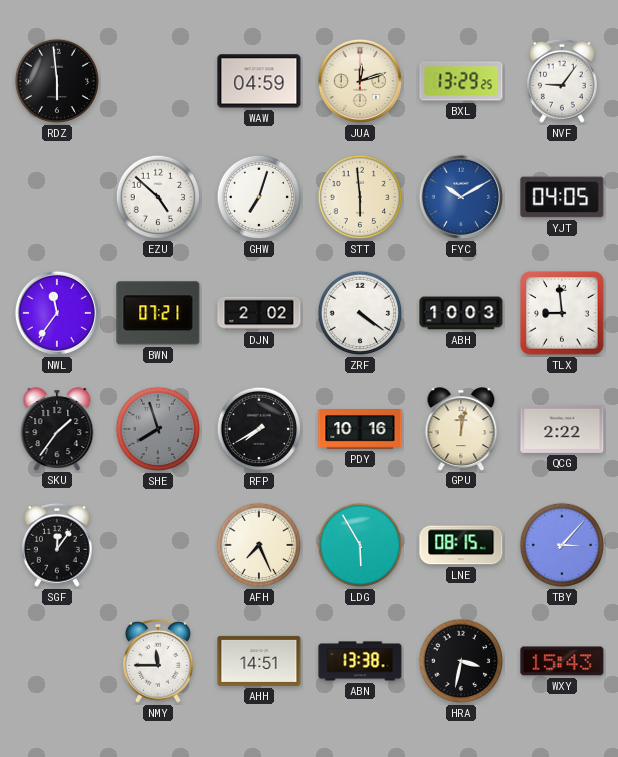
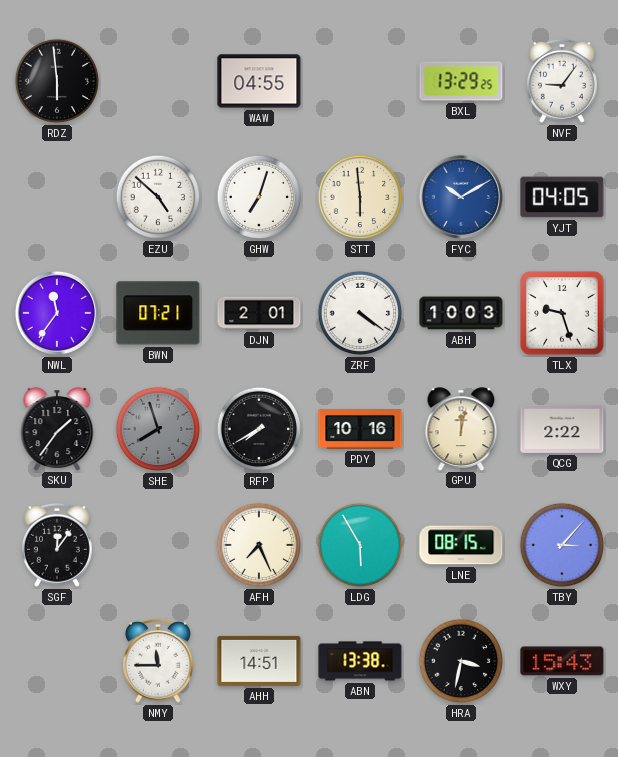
WAW: 04:59 -> 04:55 (259, 81)
JUA: 12:12 -> none (360, 81)
DJN: 2:02 -> 2:01 (259, 313)
TLX: 8:59 -> 9:27 (562, 313)
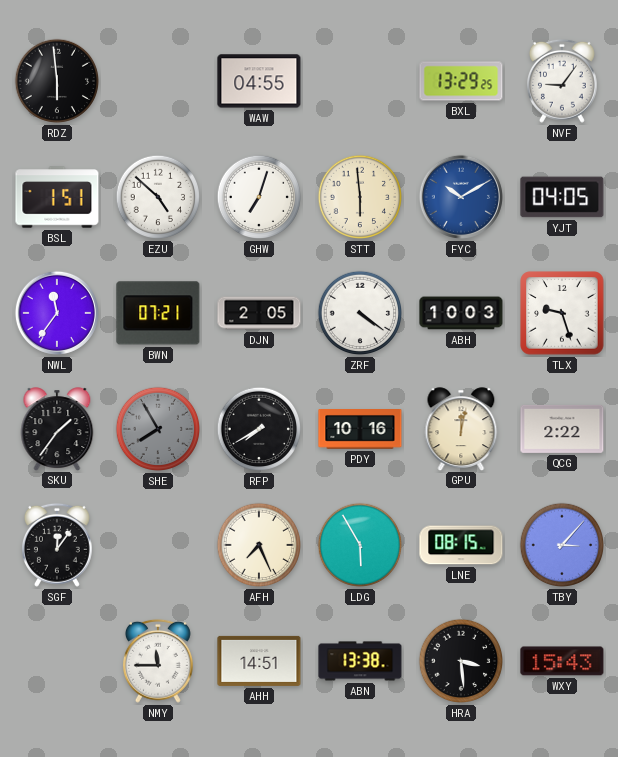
BSL: none -> 1:51 (57, 197)
DJN: 2:01 -> 2:05 (259, 313)
SHE: 7:57 -> 7:55 (158, 429)
HRA: 3:32 -> 3:29 (461, 661)
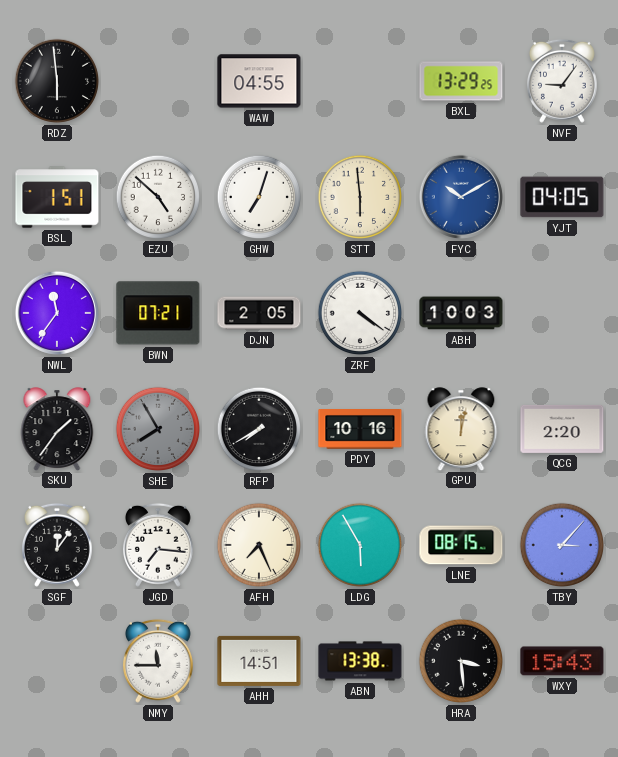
TLX: 9:27 -> none (562, 313)
QCG: 2:22 -> 2:20 (562, 429)
JGD: none -> 7:16 (158, 545)
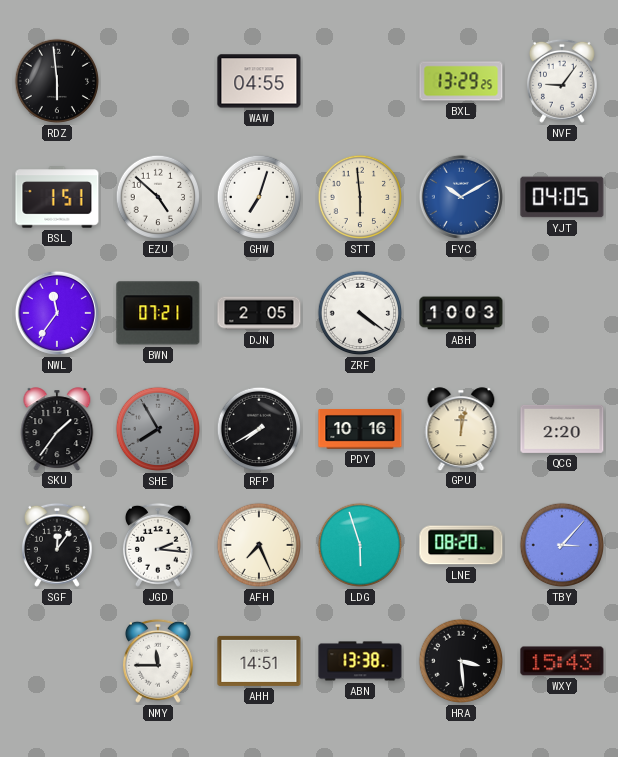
JGD: 7:16 -> 2:16 (158, 545)
LDG: 5:55 -> 5:57 (360, 545)
LNE: 08:15 -> 08:20 (461, 545)
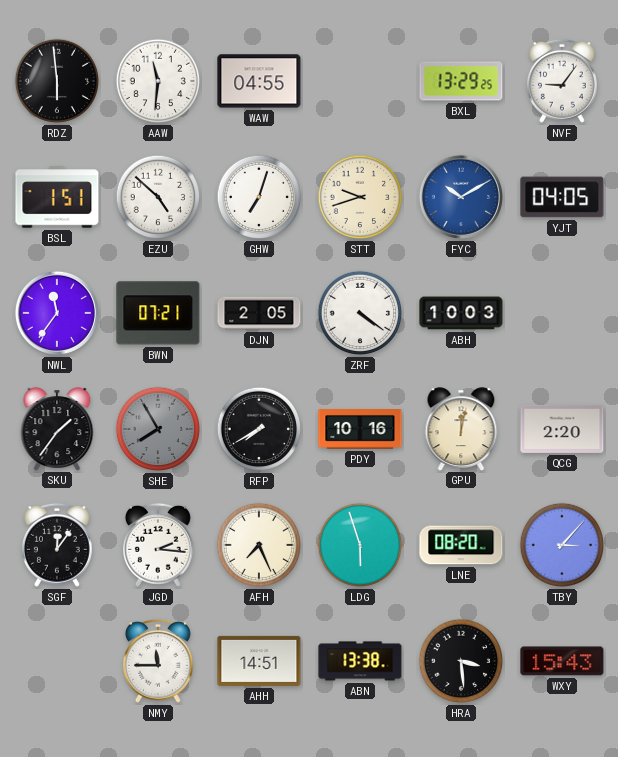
AAW: none -> 11:31 (158, 81)
STT: 5:59 -> 9:42 (360, 197)
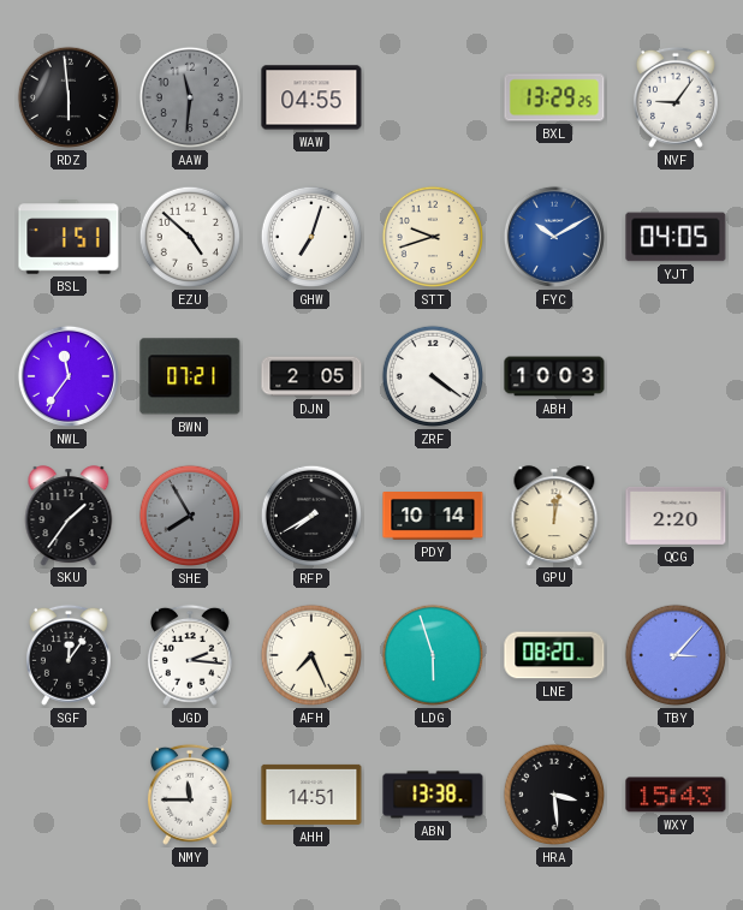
AAW dial: white -> grey (190, 97)
PDY: 10:16 -> 10:14 (433, 516)
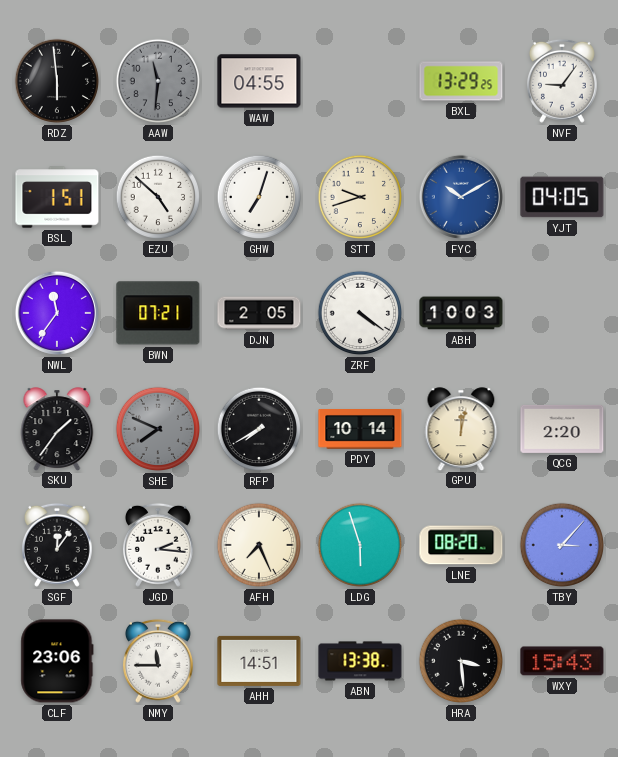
SHE: 7:55 -> 7:49 (158, 429)
CLF: none -> 23:06 (57, 661)
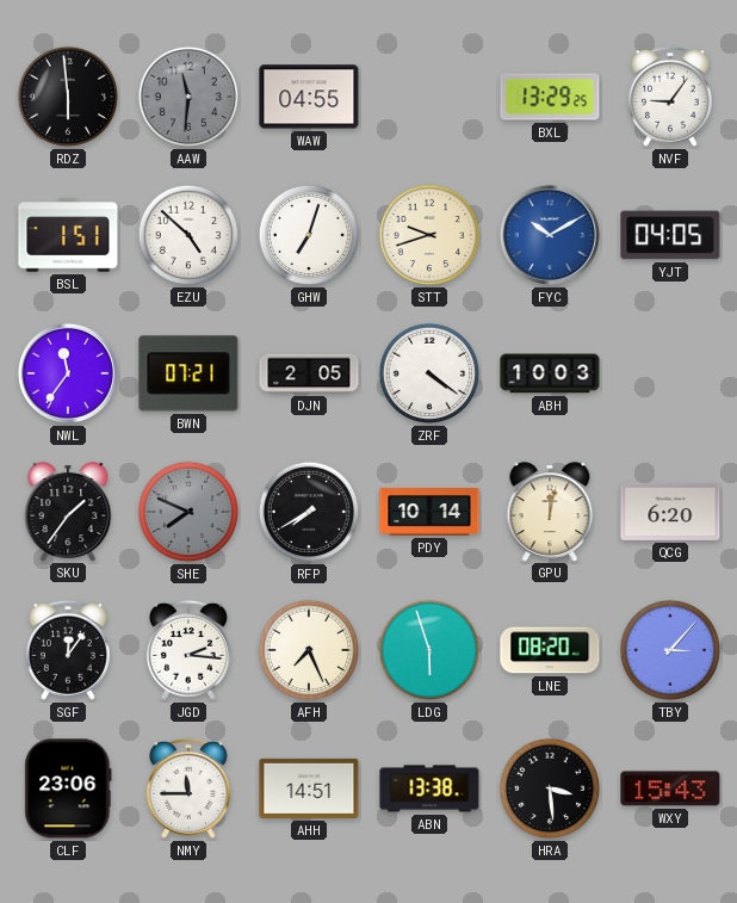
QCG: 2:20 -> 6:20 (670, 512)
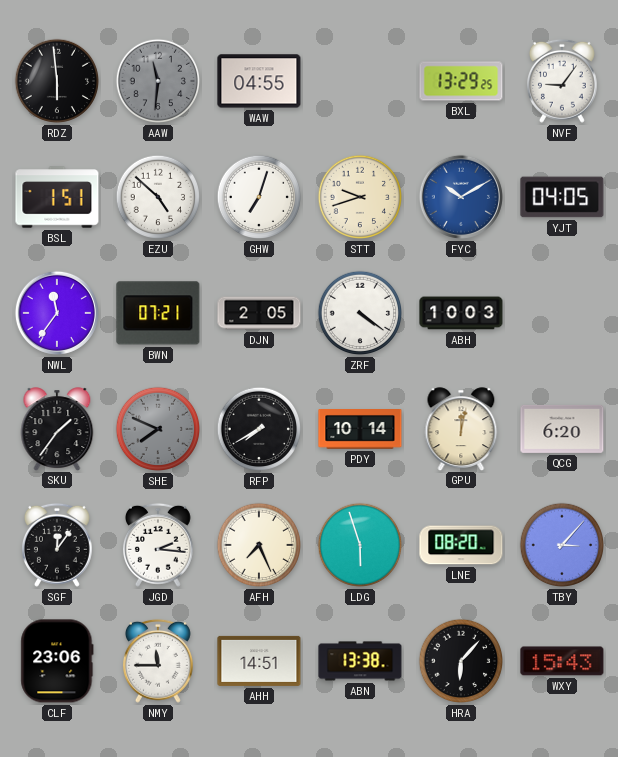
HRA: 3:29 -> 6:07 (461, 661)
